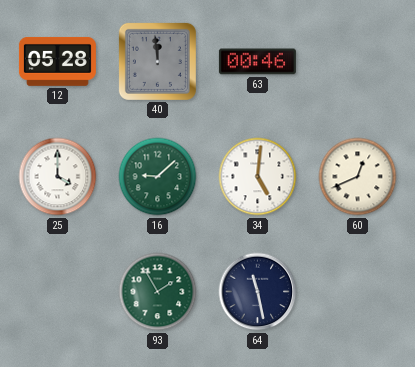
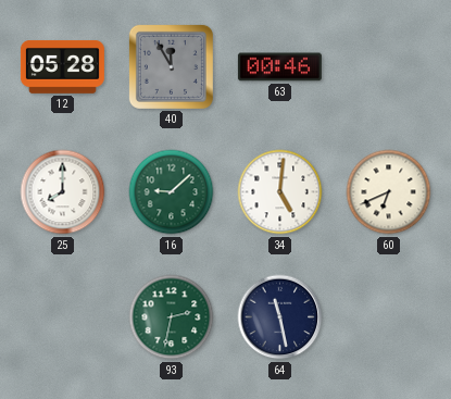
40: 11:59 -> 11:55 (171, 66)
25: 4:00 -> 8:00 (63, 192)
60: 12:41 -> 6:41 (389, 192)
93: 1:55 -> 2:32 (172, 317)
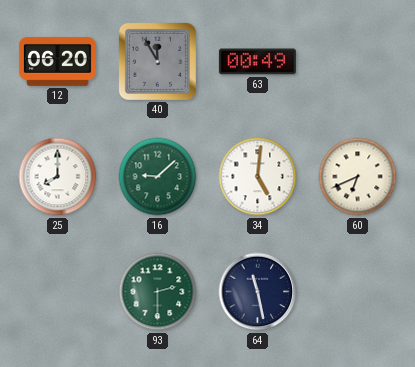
12: 05:28 -> 06:20 (57, 61)
63: 00:46 -> 00:49 (257, 62)
93: 2:32 -> 2:30 (158, 292)
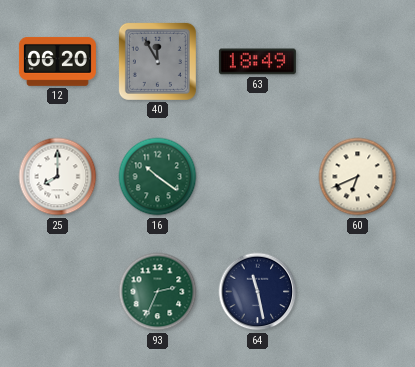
63: 00:49 -> 18:49 (257, 62)
16: 9:08 -> 10:21 (158, 177)
34: 5:01 -> none (258, 177)
93: 2:30 -> 2:34 (158, 292)
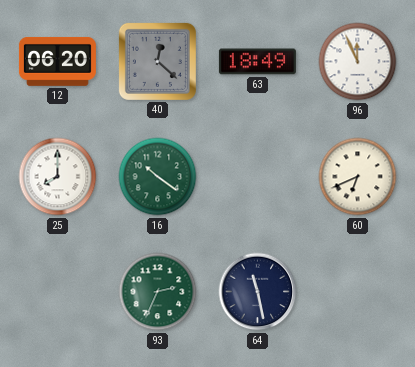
40: 11:55 -> 12:22 (157, 61)
96: none -> 11:56 (358, 62)
